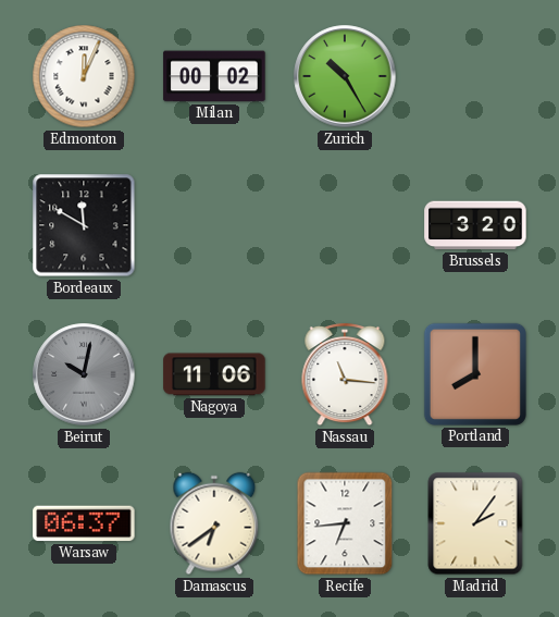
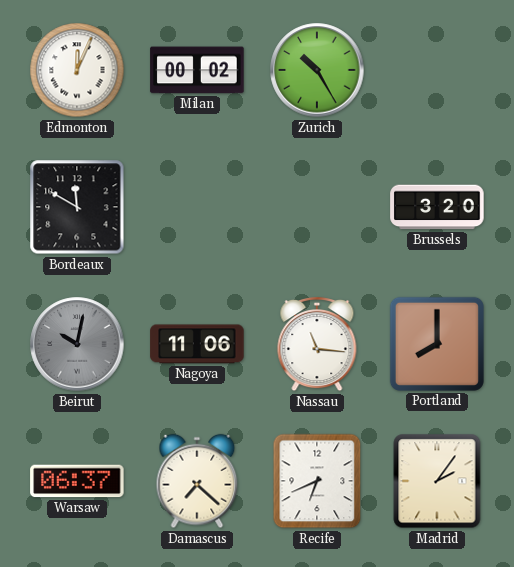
Damascus: 6:39 -> 7:22 (197, 481)
Recife: 6:44 -> 6:41 (317, 481)
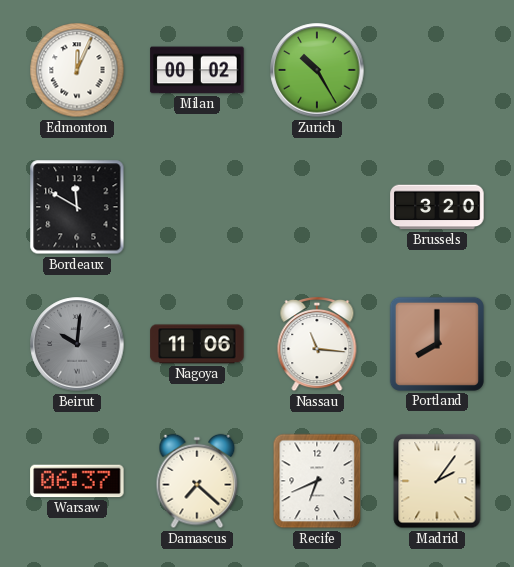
Beirut: 10:02 -> 10:01 (77, 344)
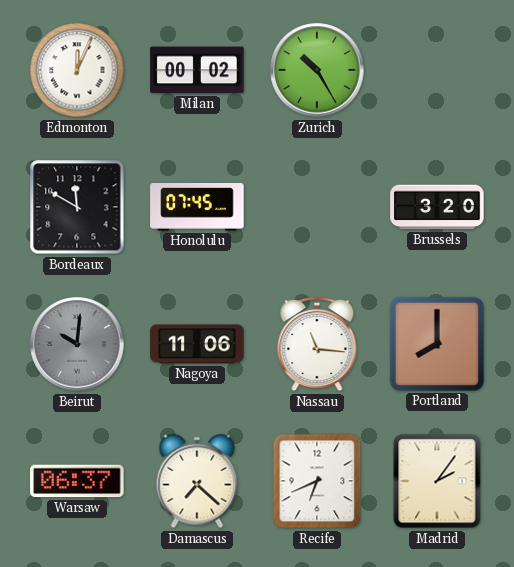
Honolulu: none -> 07:45 (197, 207)
